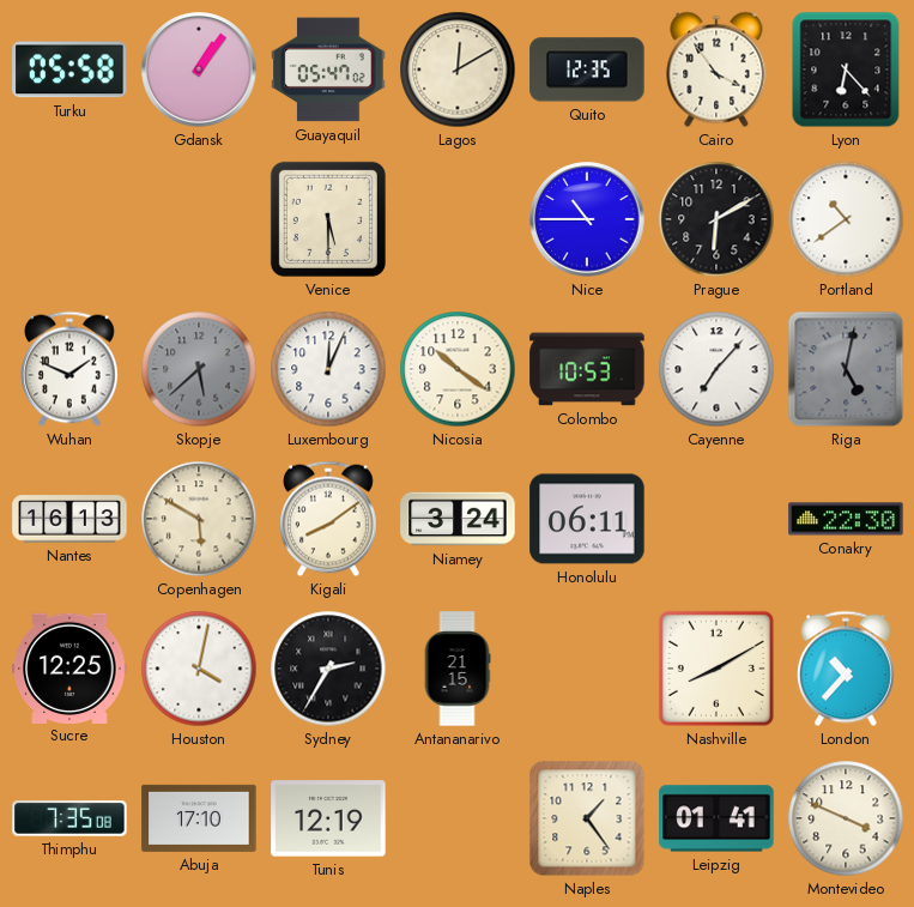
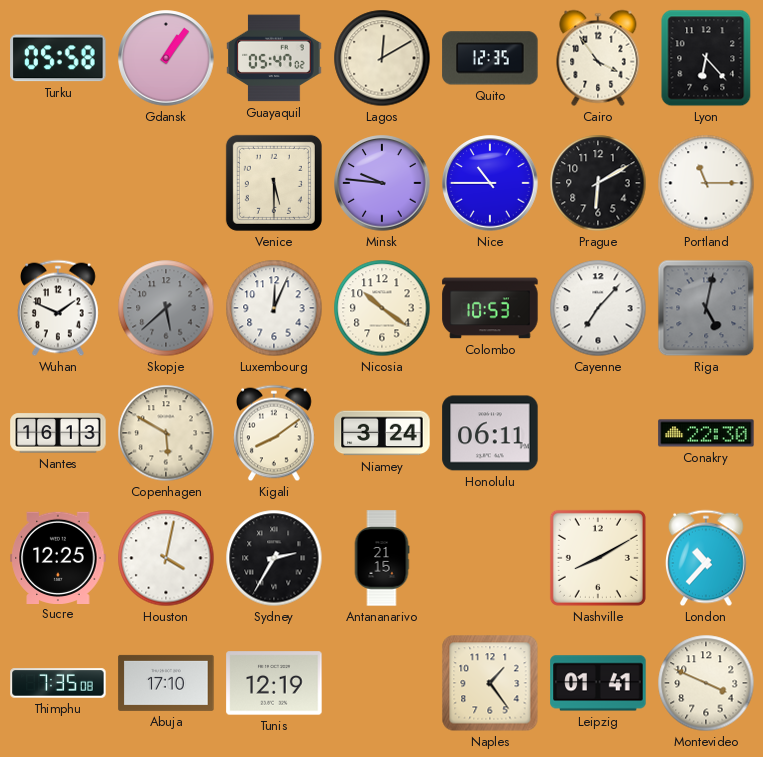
Minsk: none -> 9:46 (382, 183)
Portland: 10:39 -> 11:15 (706, 183)
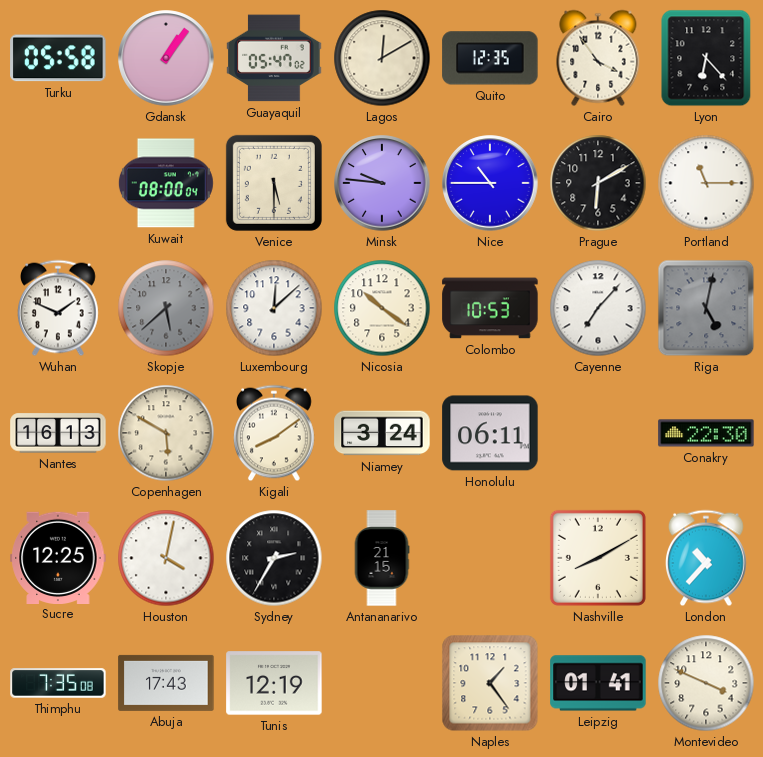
Kuwait: none -> 08:00 (166, 183)
Luxembourg: 12:04 -> 12:08 (274, 308)
Abuja: 17:10 -> 17:43 (166, 683)
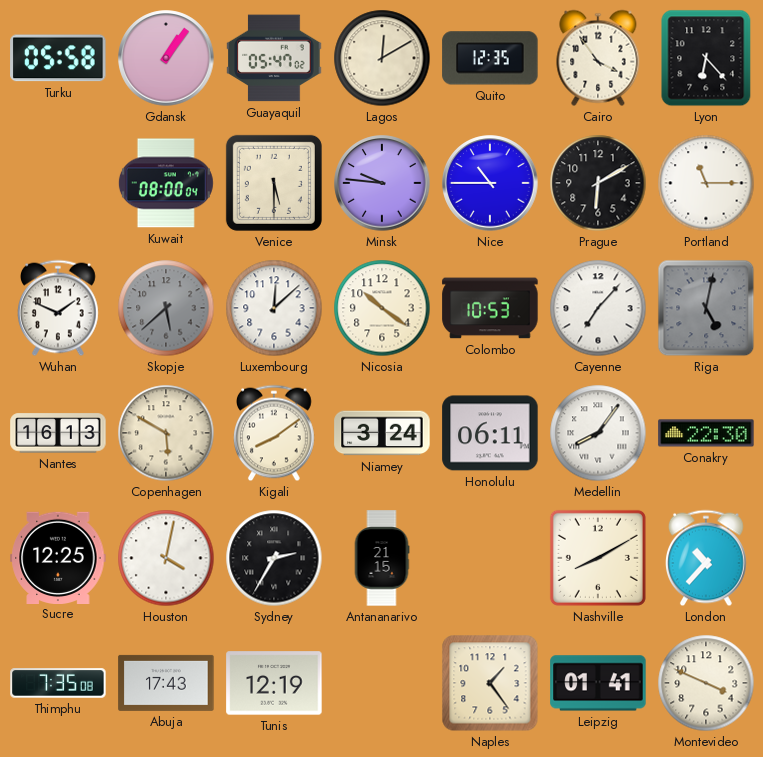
Medellin: none -> 8:06 (598, 433)
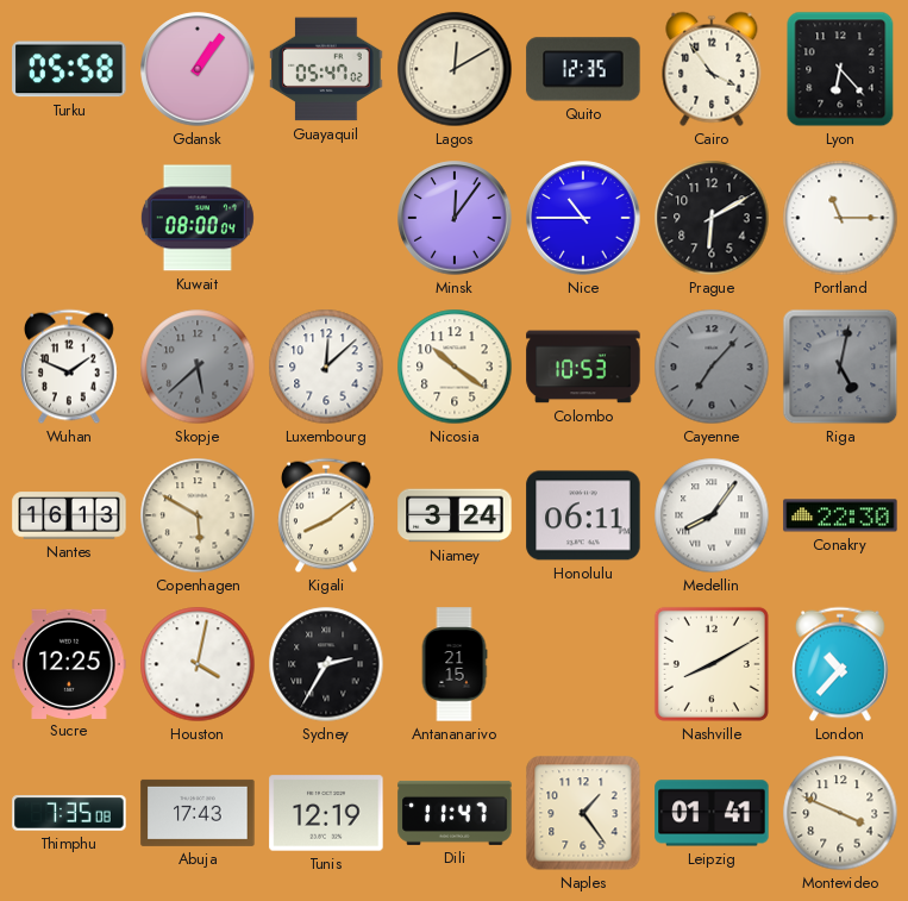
Venice: 5:30 -> none (274, 183)
Minsk: 9:46 -> 12:06 (455, 218)
Cayenne dial: white -> grey (712, 367)
Dili: none -> 11:47 (455, 813)
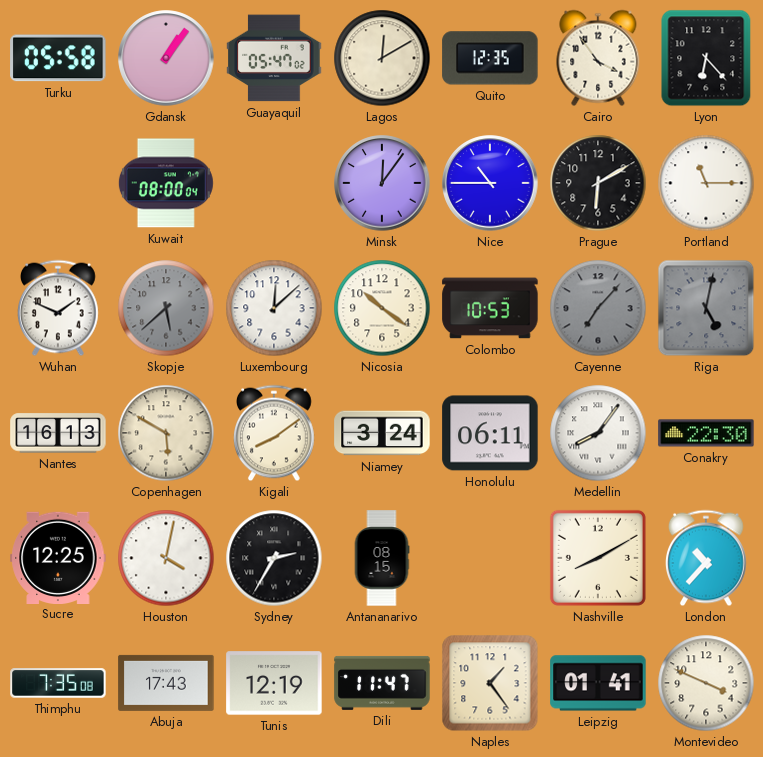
Antananarivo: 21:15 -> 08:15 (382, 558)
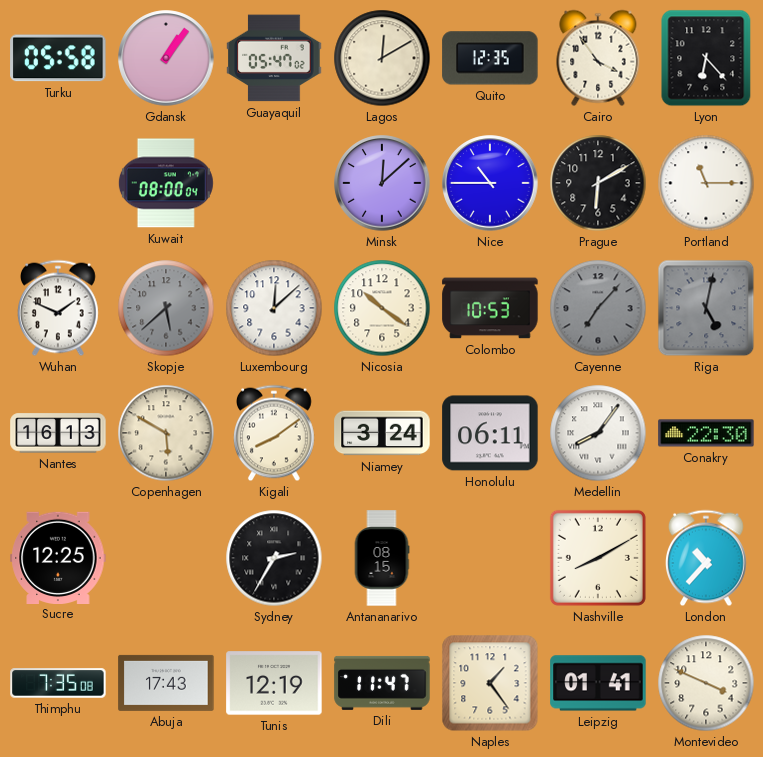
Minsk: 12:06 -> 12:08 (382, 183)
Houston: 4:02 -> none (166, 558)
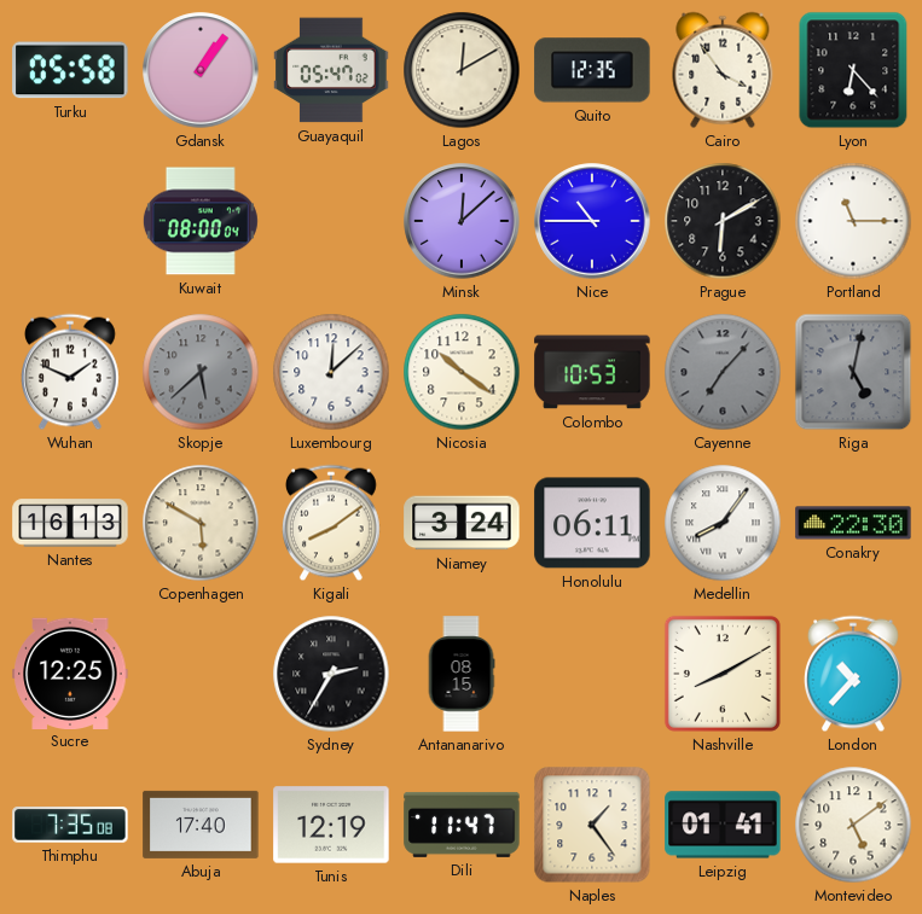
Abuja: 17:43 -> 17:40 (201, 825)
Montevideo: 3:49 -> 5:09 (853, 825)
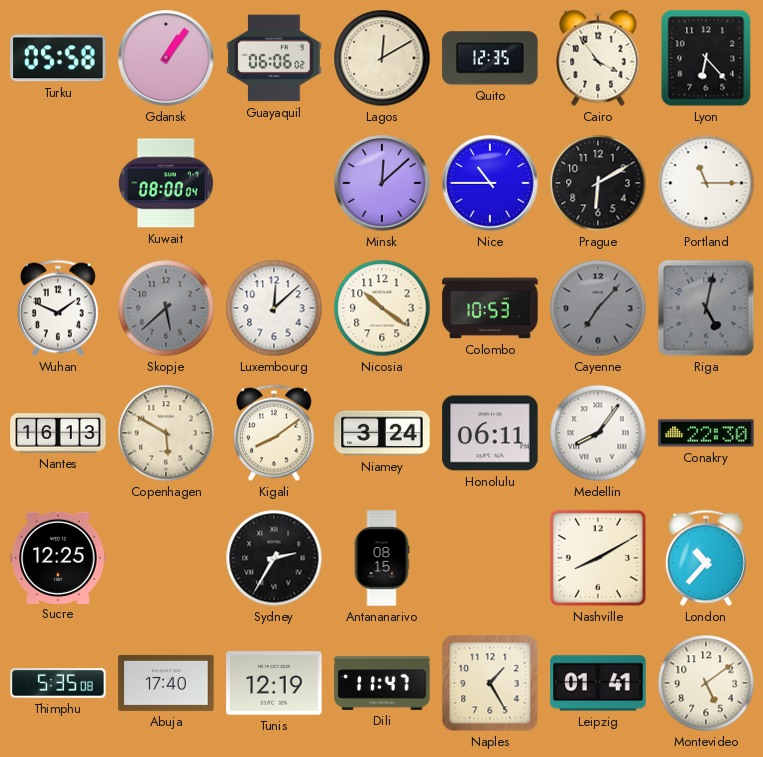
Guayaquil: 05:47 -> 06:06 (274, 58)
Thimphu: 7:35 -> 5:35 (58, 683)
Naples: 1:24 -> 1:25 (490, 683)
